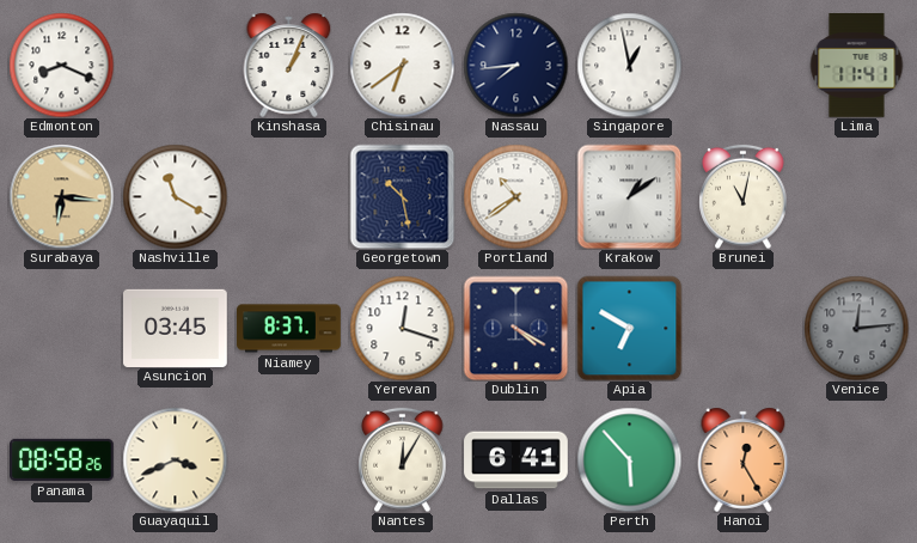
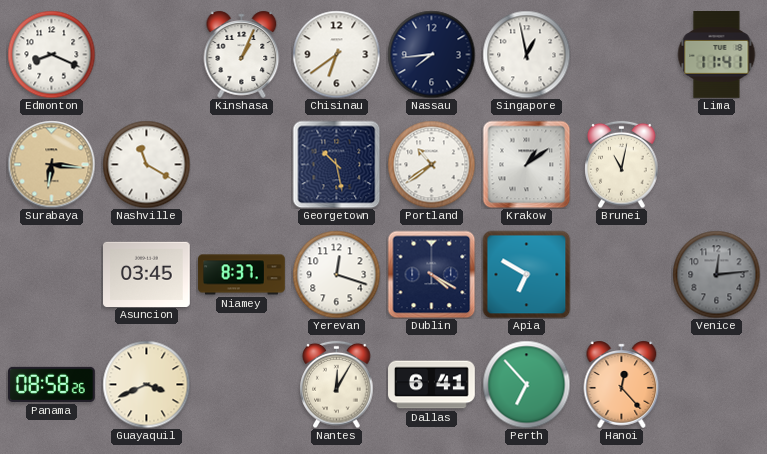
Perth: 5:53 -> 6:53 (526, 384)
Hanoi: 12:25 -> 12:23 (622, 384)
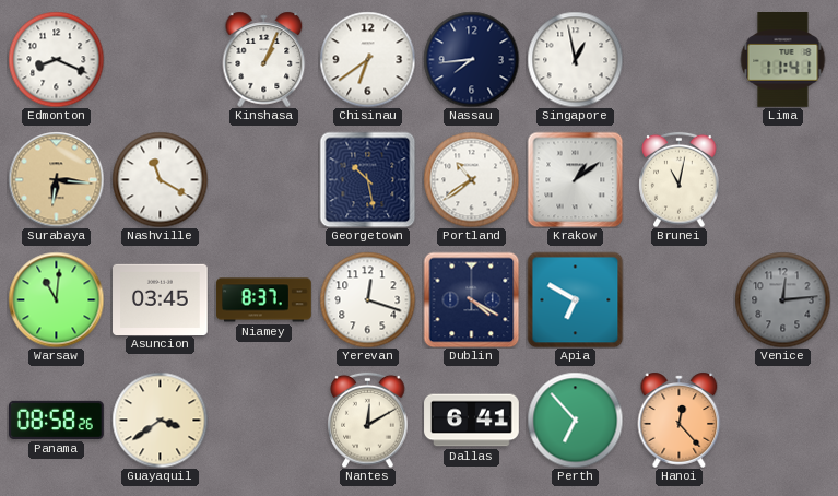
Warsaw: none -> 11:01 (56, 299)
Guayaquil: 3:41 -> 3:39 (160, 420)
Nantes: 12:05 -> 12:10 (368, 420)
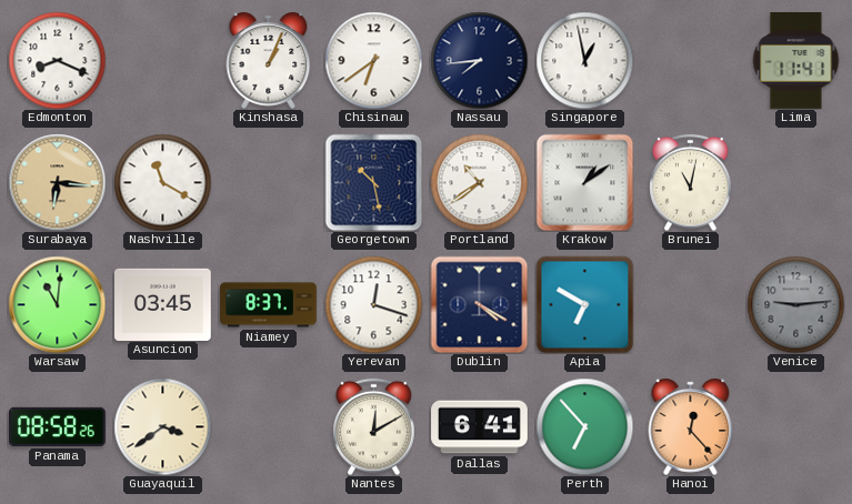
Venice: 12:14 -> 9:14 (795, 304)
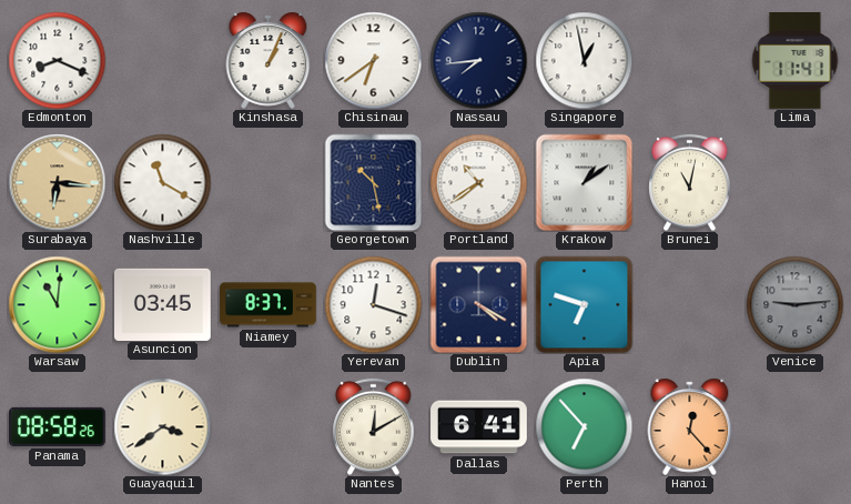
Apia: 6:50 -> 6:48 (584, 304)
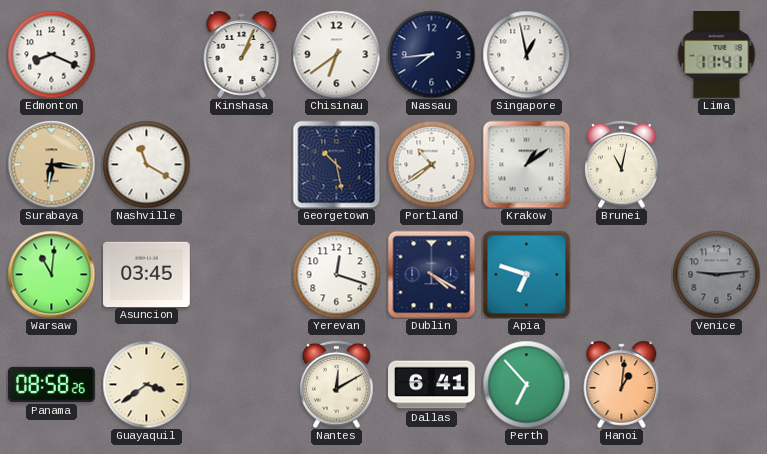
Niamey: 8:37 -> none (269, 305)
Hanoi: 12:23 -> 1:01 (622, 384)
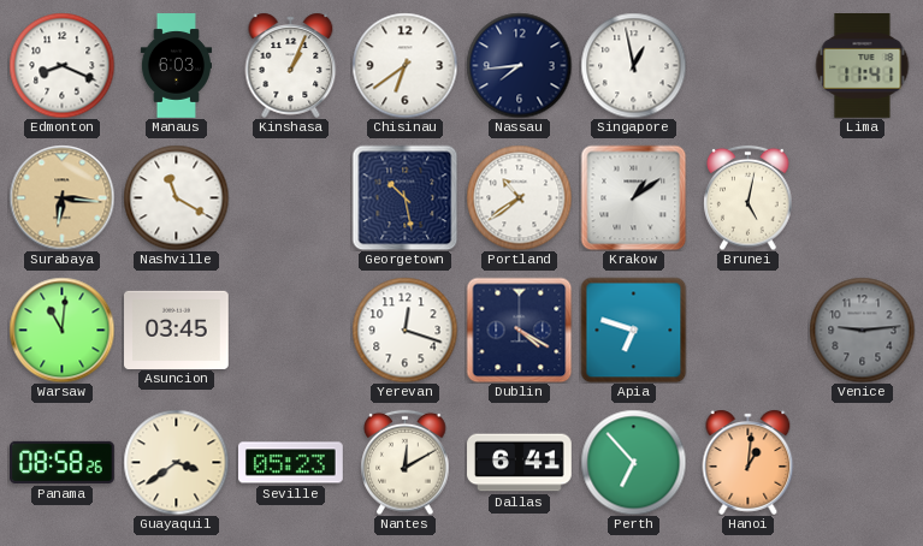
Manaus: none -> 6:03 (176, 66)
Brunei: 11:02 -> 5:02 (749, 197)
Seville: none -> 05:23 (291, 463)
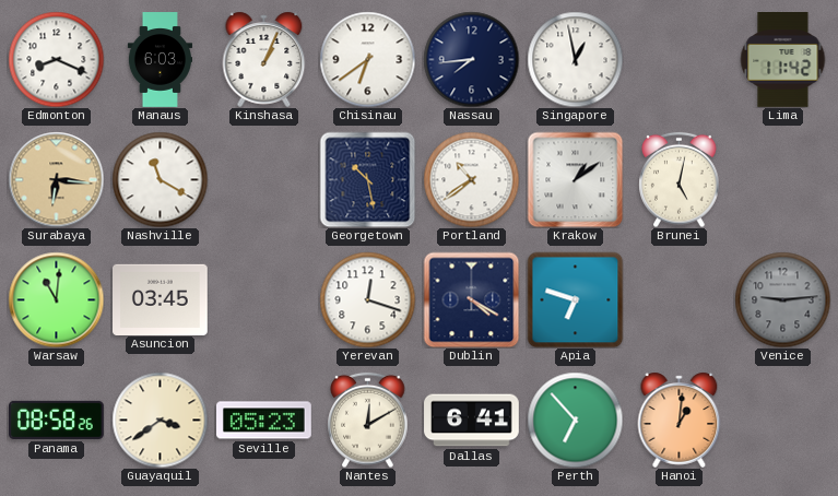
Lima: 11:41 -> 11:42 (783, 60)
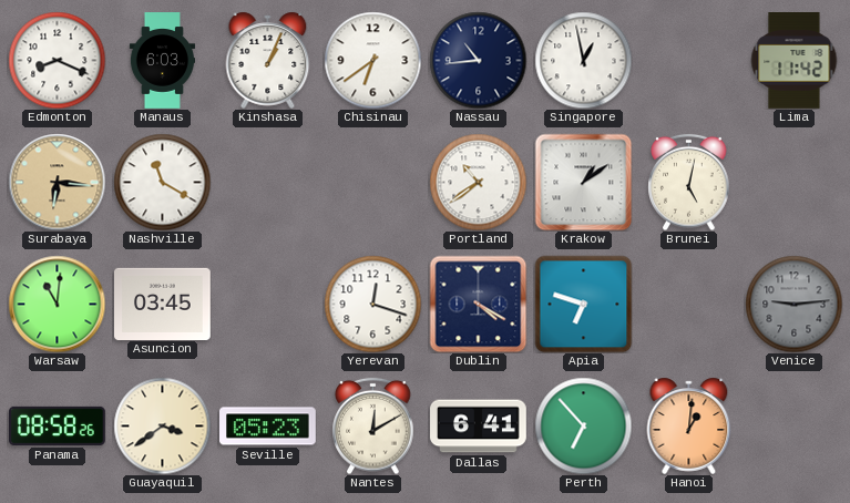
Nassau: 7:44 -> 10:44 (478, 60)
Georgetown: 10:28 -> none (367, 179)
